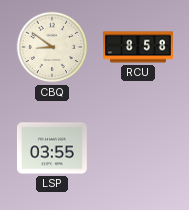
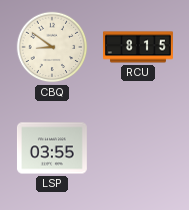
RCU: 8:58 -> 8:15 (139, 47)
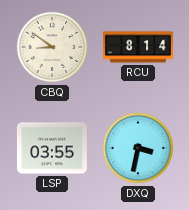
RCU: 8:15 -> 8:14 (139, 47)
DXQ: none -> 3:32 (138, 148)
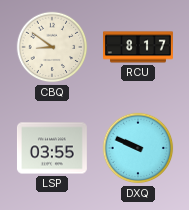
RCU: 8:14 -> 8:17 (139, 47)
DXQ: 3:32 -> 9:49 (138, 148)
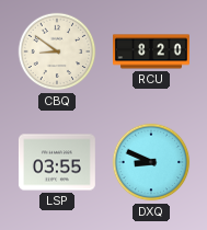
RCU: 8:17 -> 8:20 (152, 51)
DXQ: 9:49 -> 8:49 (151, 162)
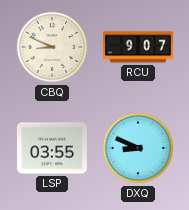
CBQ: 8:51 -> 8:49 (52, 47)
RCU: 8:20 -> 9:07 (139, 47)
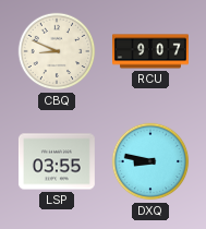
DXQ: 8:49 -> 8:47 (150, 161)
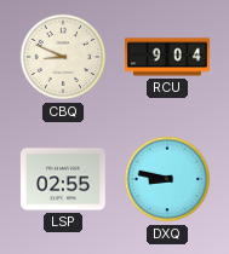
RCU: 9:07 -> 9:04 (168, 57)
LSP: 03:55 -> 02:55 (63, 179)
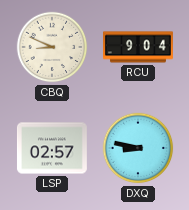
LSP: 02:55 -> 02:57 (52, 148)
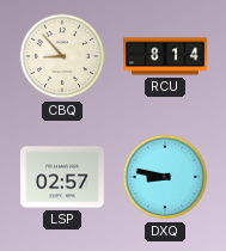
CBQ: 8:49 -> 8:53 (62, 56)
RCU: 9:04 -> 8:14 (166, 56)
